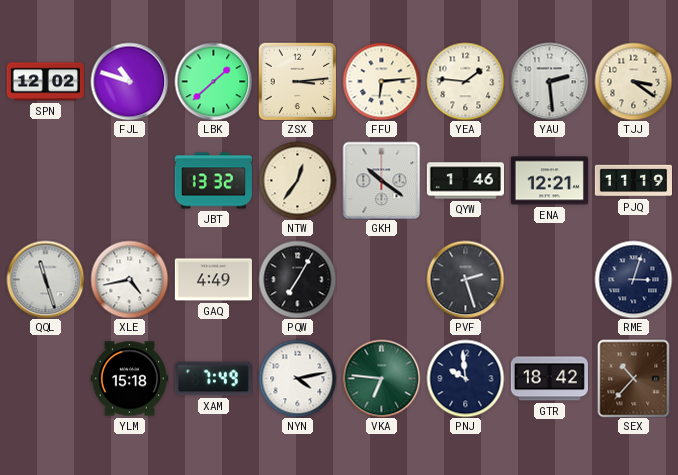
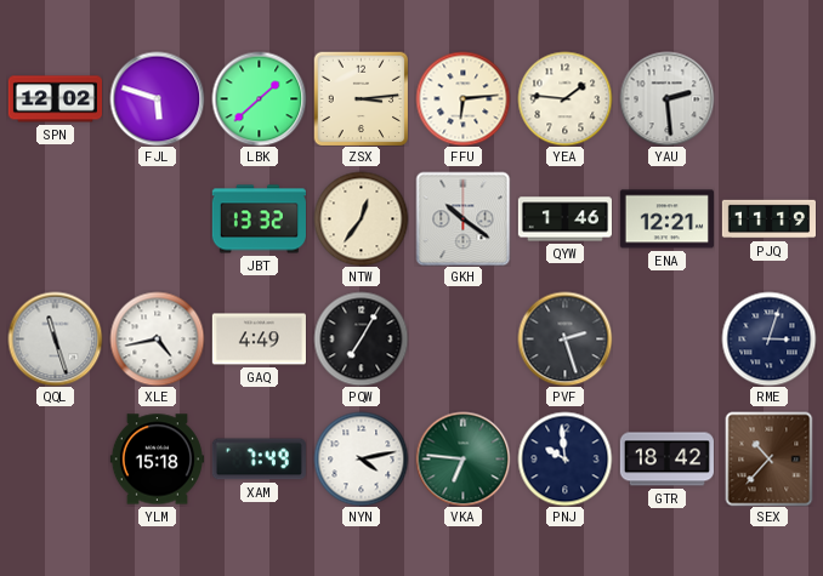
FJL: 10:48 -> 5:48 (157, 98)
TJJ: 3:21 -> none (633, 81)
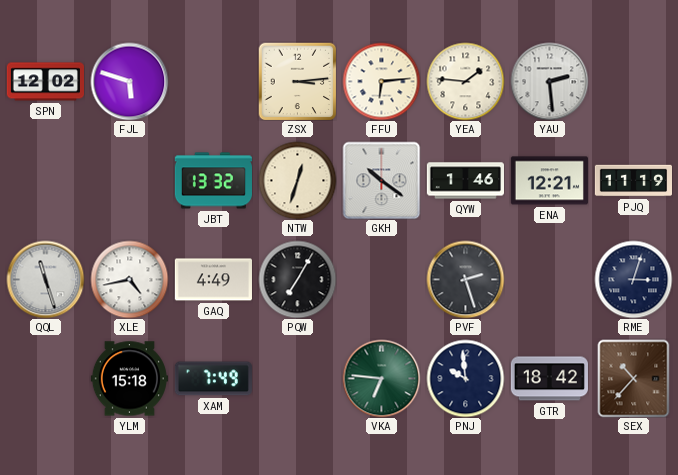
LBK: 1:38 -> none (259, 98)
NTW: 12:36 -> 12:33 (297, 180)
NYN: 4:13 -> none (361, 458)
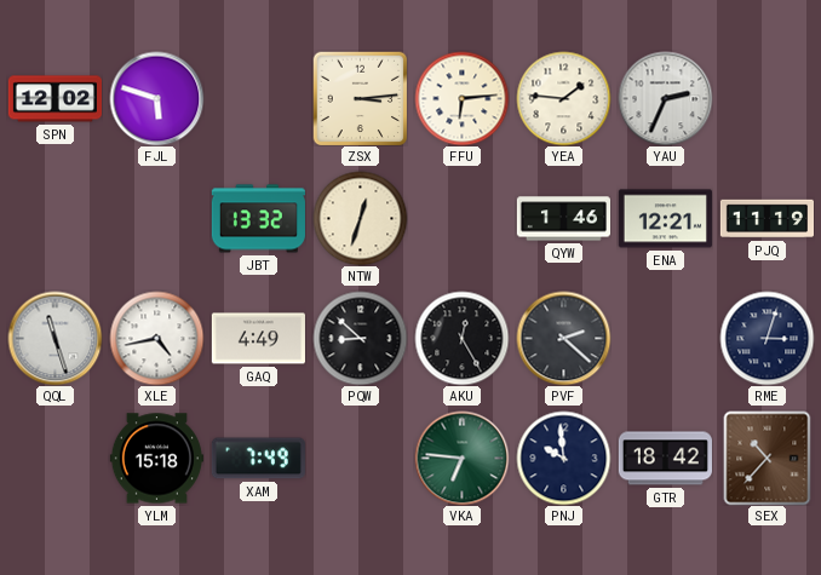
YAU: 2:29 -> 2:34 (665, 98)
GKH: 10:21 -> none (381, 180)
PQW: 7:05 -> 8:52 (360, 338)
AKU: none -> 12:25 (461, 338)
PVF: 2:27 -> 2:22 (563, 338)
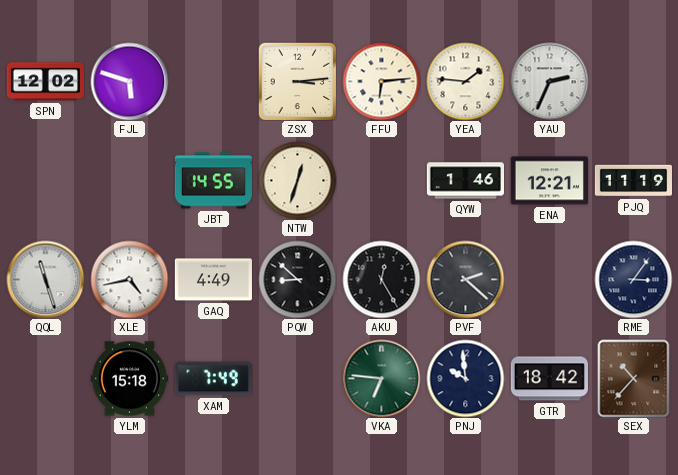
JBT: 13:32 -> 14:55 (213, 181)
RME: 3:03 -> 3:06 (633, 279)
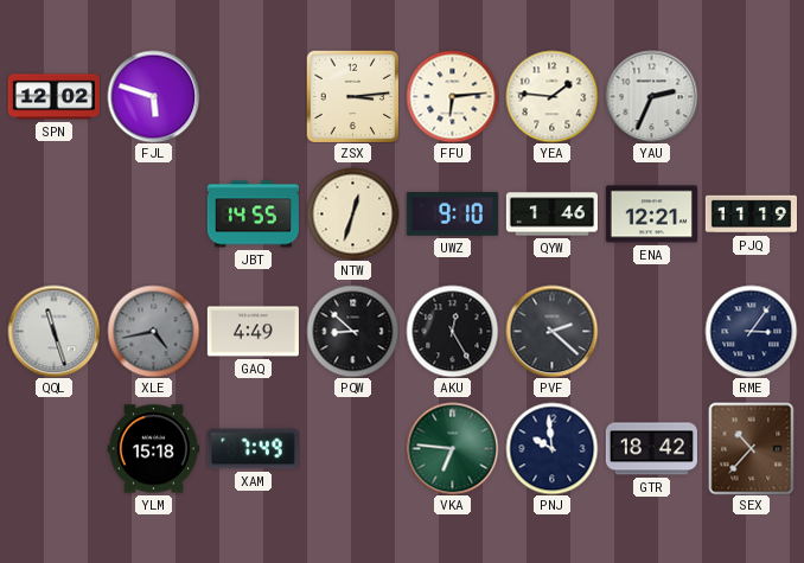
UWZ: none -> 9:10 (452, 215)
XLE dial: white -> grey (153, 331)
